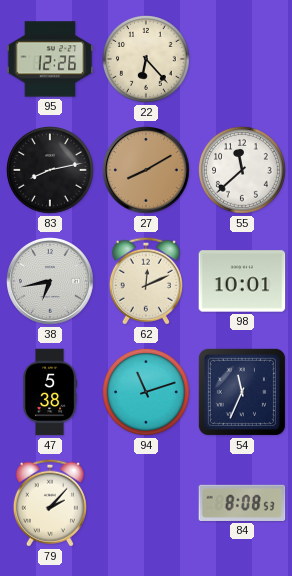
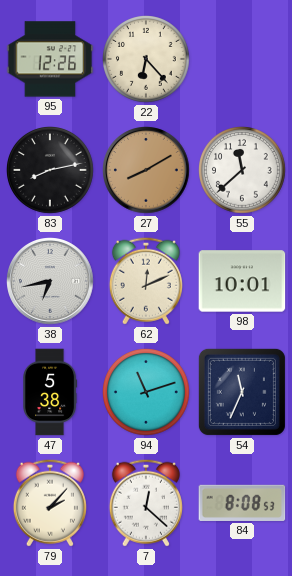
7: none -> 12:22 (146, 503)
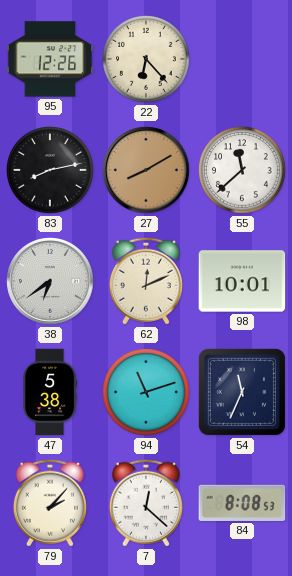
38: 6:43 -> 6:39 (50, 281)
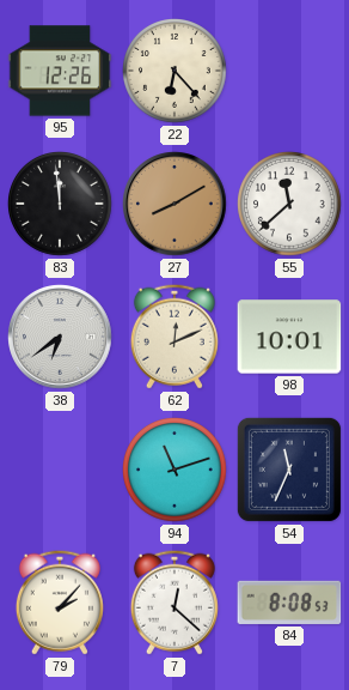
83: 8:13 -> 11:59 (61, 205)
47: 5:38 -> none (51, 392)
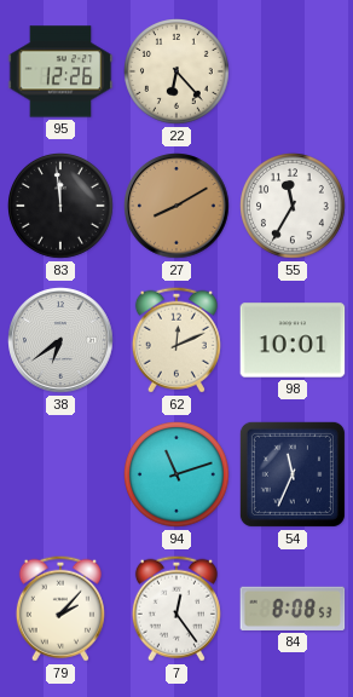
55: 11:38 -> 11:35 (294, 207)
7: 12:22 -> 12:24 (176, 609)
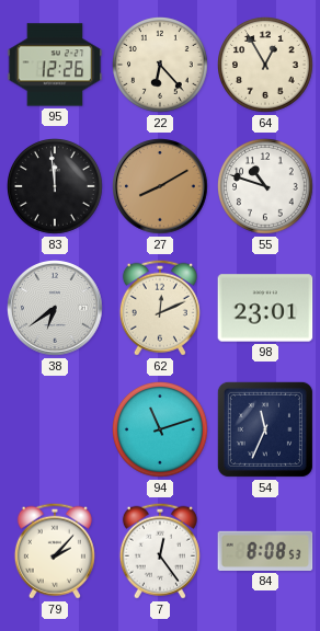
64: none -> 12:55 (266, 66)
55: 11:35 -> 10:48 (266, 187)
98: 10:01 -> 23:01 (265, 308)
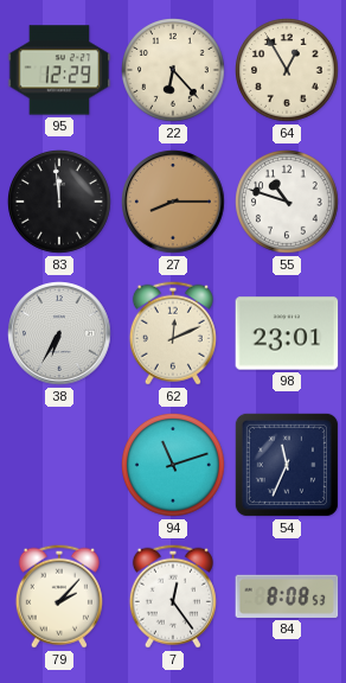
95: 12:26 -> 12:29 (59, 70)
27: 8:10 -> 8:15 (173, 202)
38: 6:39 -> 6:35 (59, 333)
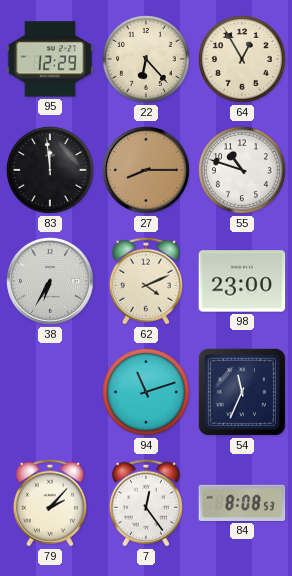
62: 12:11 -> 4:11 (146, 281)
98: 23:01 -> 23:00 (242, 281)
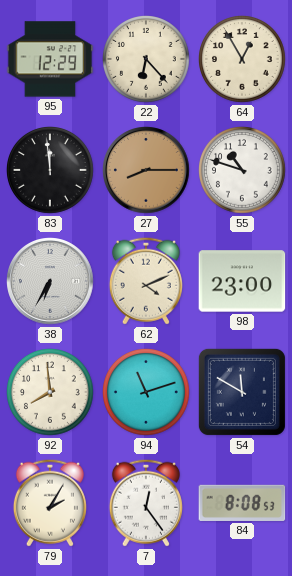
92: none -> 7:59 (51, 393)
54: 11:34 -> 11:50 (242, 392)
79: 2:07 -> 2:05 (50, 503)
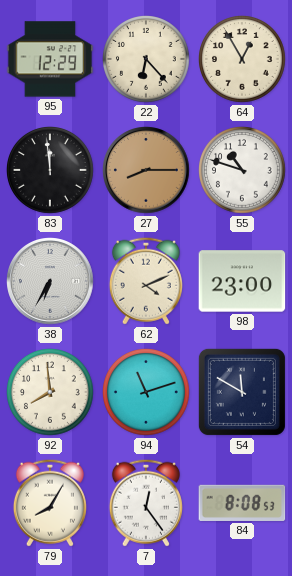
79: 2:05 -> 8:05 (50, 503)
